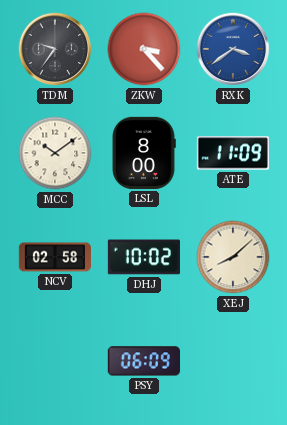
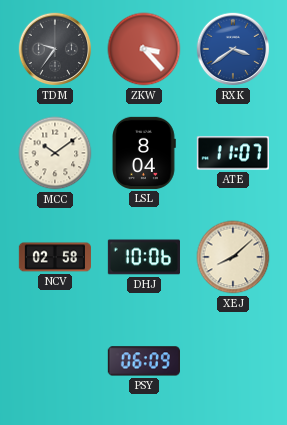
LSL: 8:00 -> 8:04 (144, 153)
ATE: 11:09 -> 11:07 (233, 153)
DHJ: 10:02 -> 10:06 (144, 257)
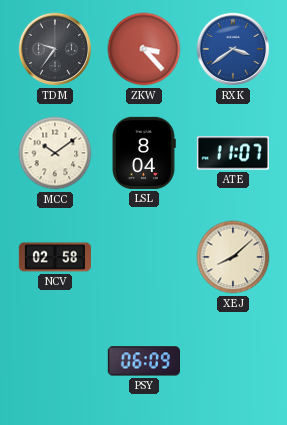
DHJ: 10:06 -> none (144, 257)
